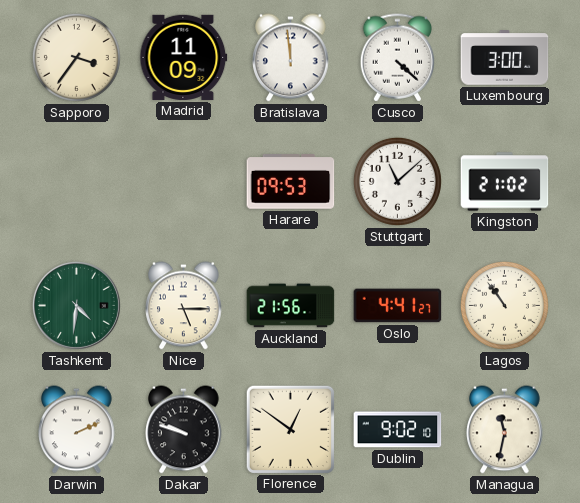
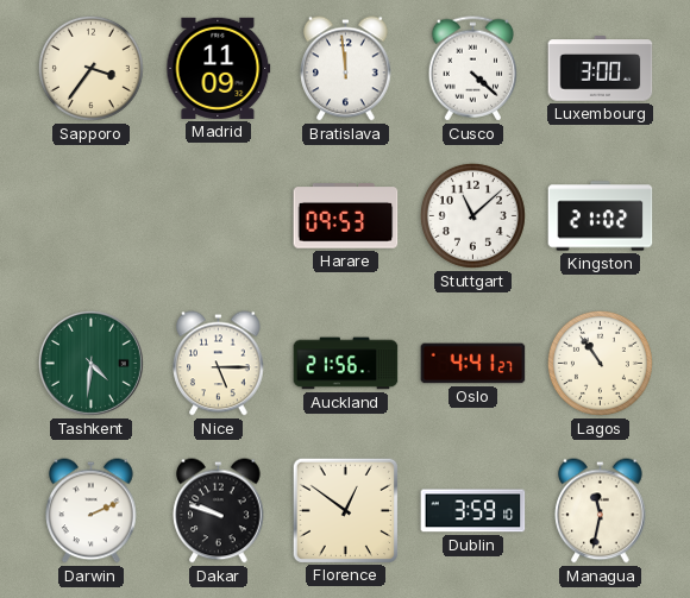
Dublin: 9:02 -> 3:59 (473, 511)
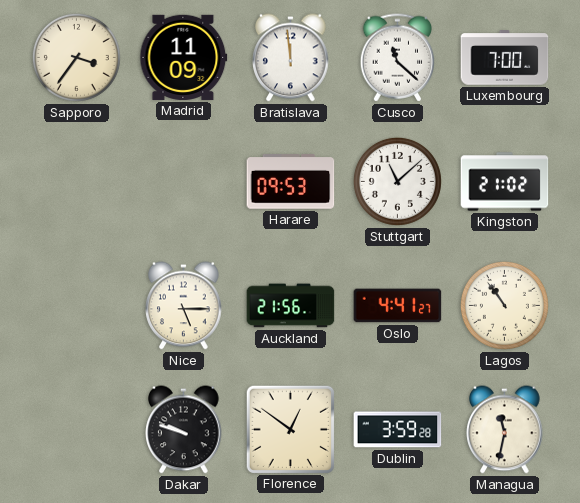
Cusco: 4:22 -> 11:22 (398, 58)
Luxembourg: 3:00 -> 7:00 (505, 58)
Tashkent: 4:31 -> none (90, 363)
Darwin: 2:11 -> none (92, 511)
Dublin: 3:59:10 -> 3:59:28 (398, 430)
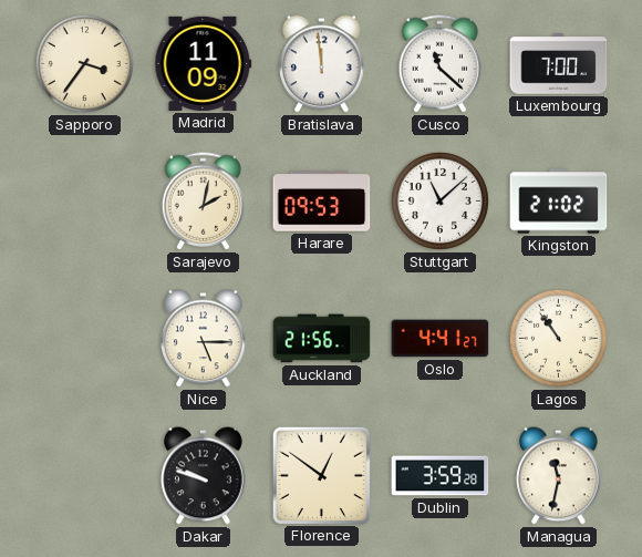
Sarajevo: none -> 2:02 (204, 202)
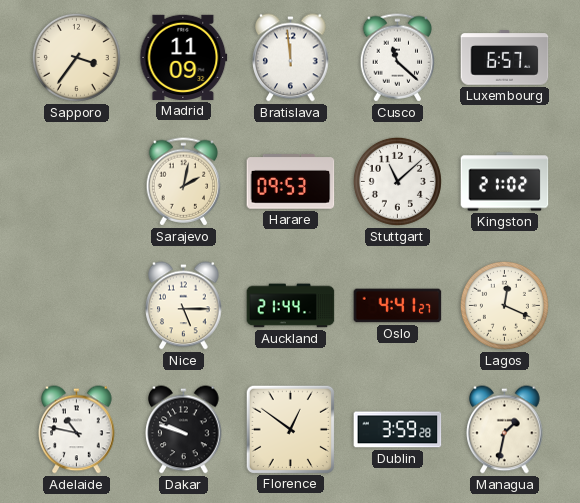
Luxembourg: 7:00 -> 6:57 (505, 58)
Auckland: 21:56 -> 21:44 (291, 306)
Lagos: 10:54 -> 12:19 (504, 305)
Adelaide: none -> 10:47 (77, 430)
Managua: 11:32 -> 1:32 (505, 430)
